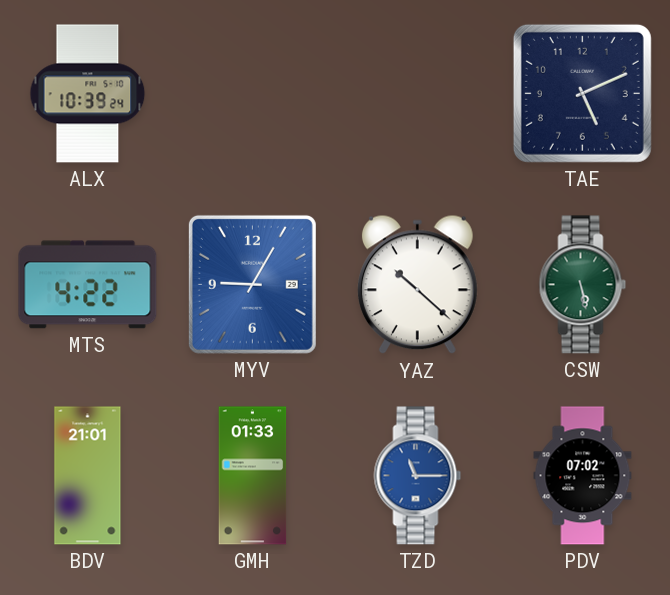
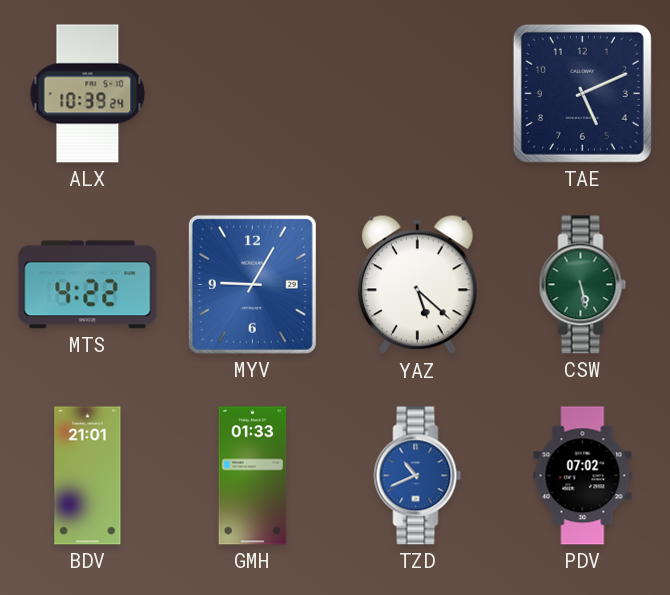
YAZ: 10:22 -> 5:22 (417, 285)
TZD: 11:15 -> 10:41 (418, 476)
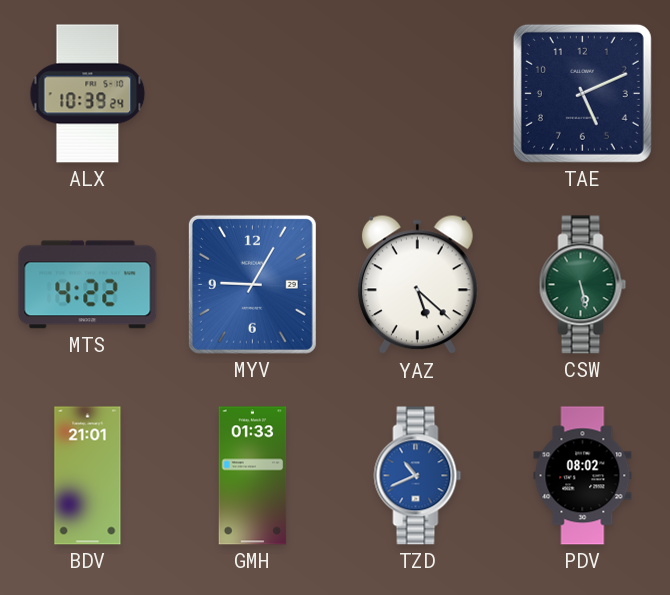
PDV: 07:02 -> 08:02 (583, 476)
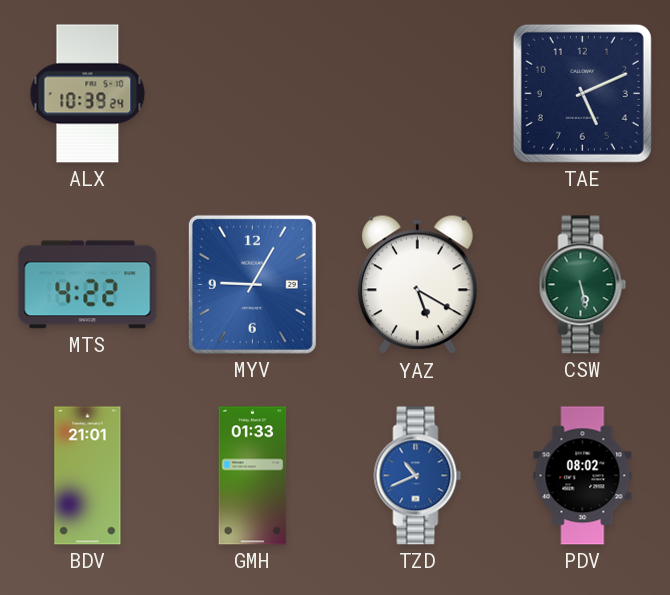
YAZ: 5:22 -> 5:20 (417, 285)
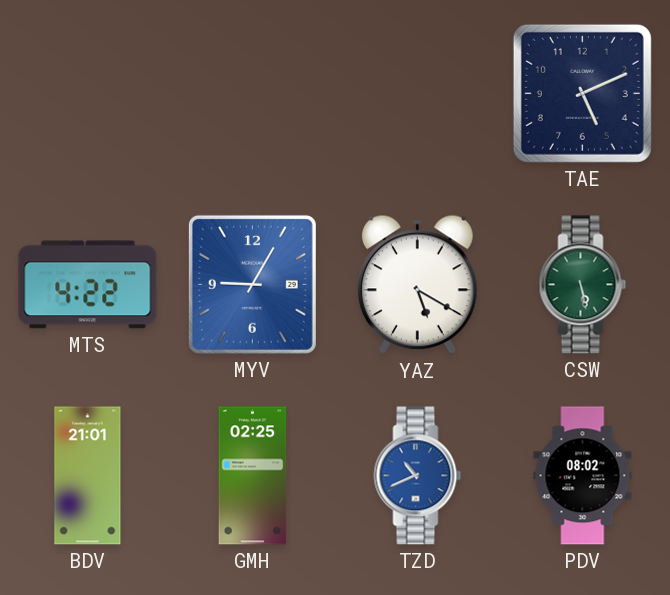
ALX: 10:39 -> none (88, 94)
GMH: 01:33 -> 02:25 (253, 476)
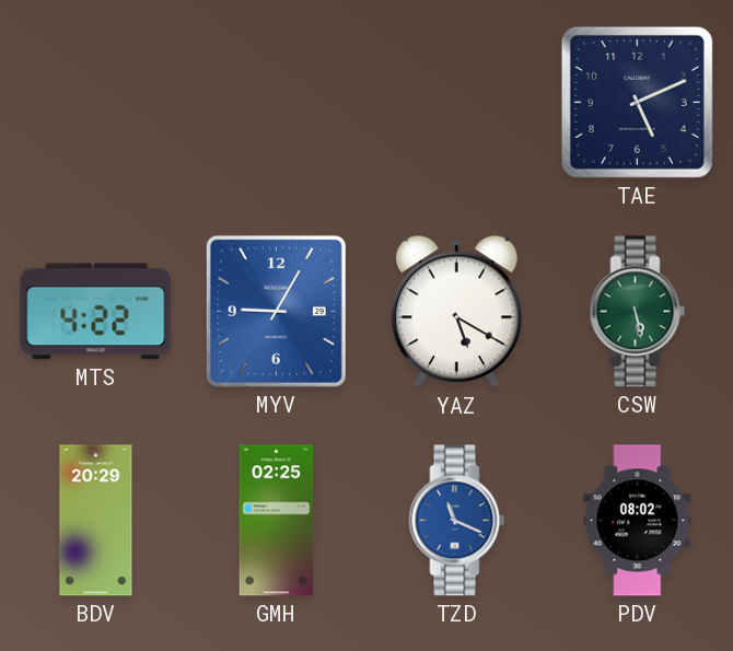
BDV: 21:01 -> 20:29 (96, 521)
TZD: 10:41 -> 11:19 (457, 521)
